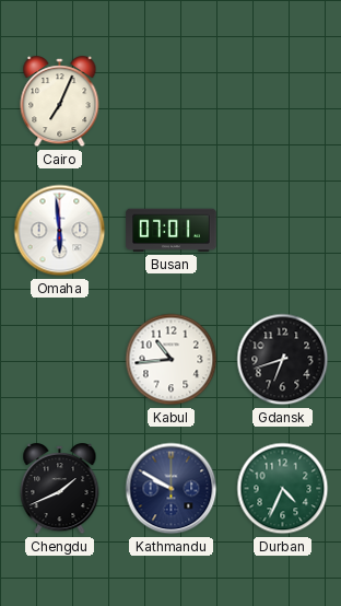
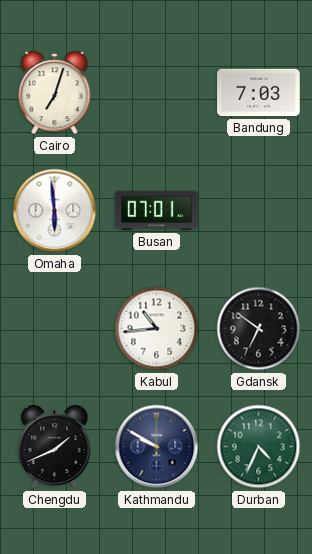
Cairo: 7:04 -> 7:03 (55, 93)
Bandung: none -> 7:03 (259, 93)
Gdansk: 6:42 -> 6:51 (259, 329)
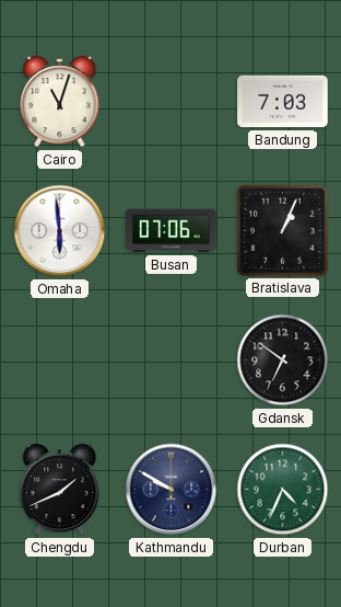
Cairo: 7:03 -> 11:03 (60, 102)
Busan: 07:01 -> 07:06 (172, 231)
Bratislava: none -> 1:04 (282, 230)
Kabul: 10:44 -> none (157, 329)
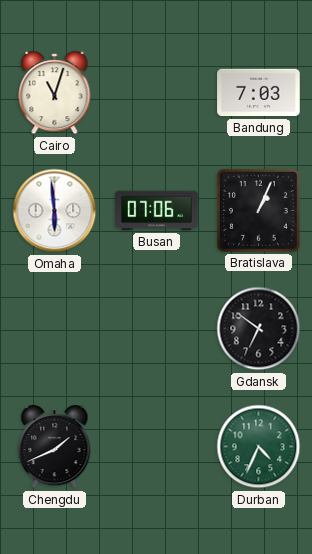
Kathmandu: 9:50 -> none (172, 490)
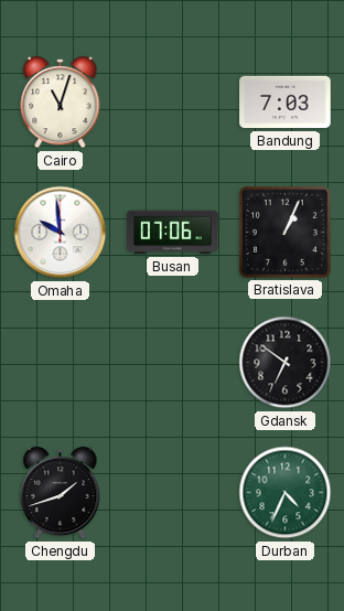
Omaha: 5:59 -> 9:59 (61, 233)
Chengdu: 1:41 -> 1:42 (61, 493)
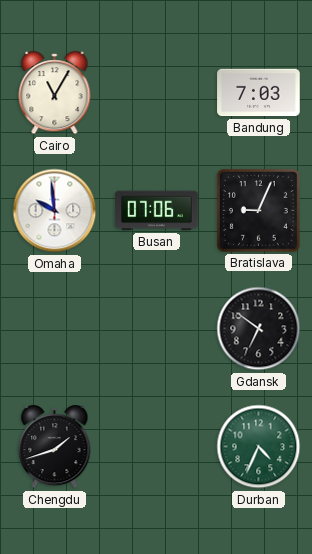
Cairo: 11:03 -> 11:05 (55, 93)
Bratislava: 1:04 -> 9:04 (258, 210)
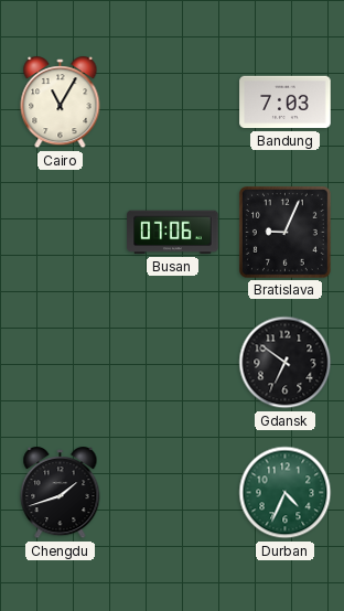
Omaha: 9:59 -> none (55, 211)
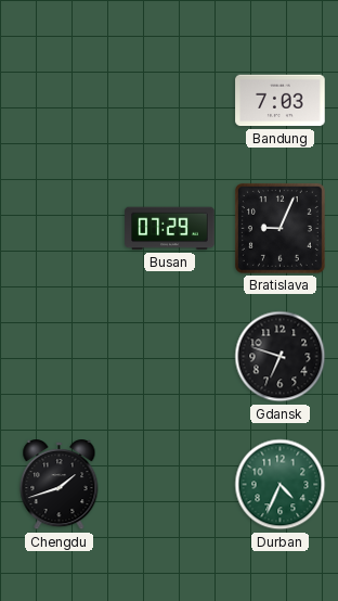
Cairo: 11:05 -> none (61, 103)
Busan: 07:06 -> 07:29 (170, 229)
Gdansk: 6:51 -> 6:48 (281, 357)
